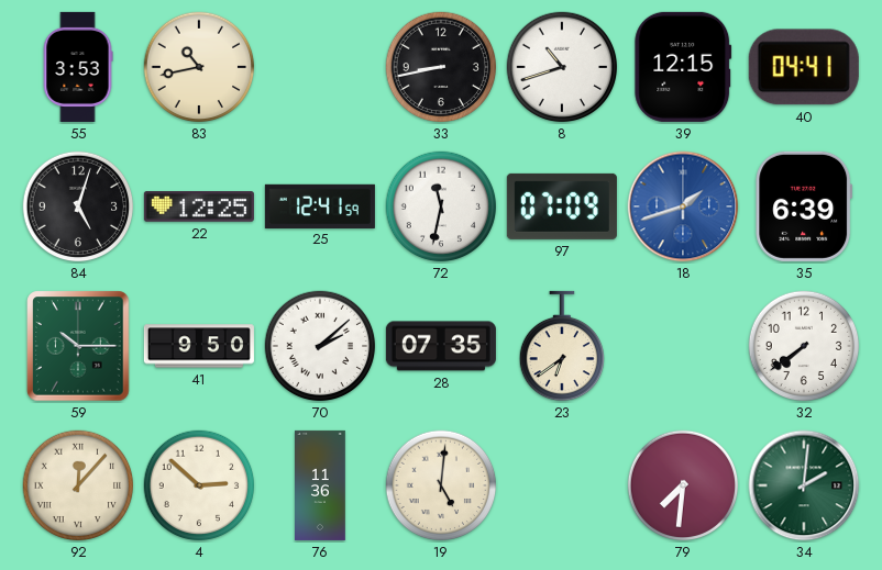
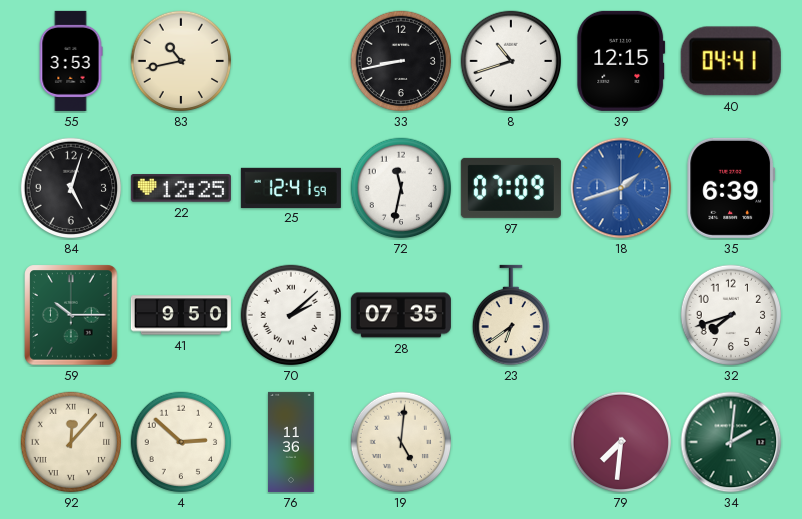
32: 7:39 -> 7:42 (731, 315)
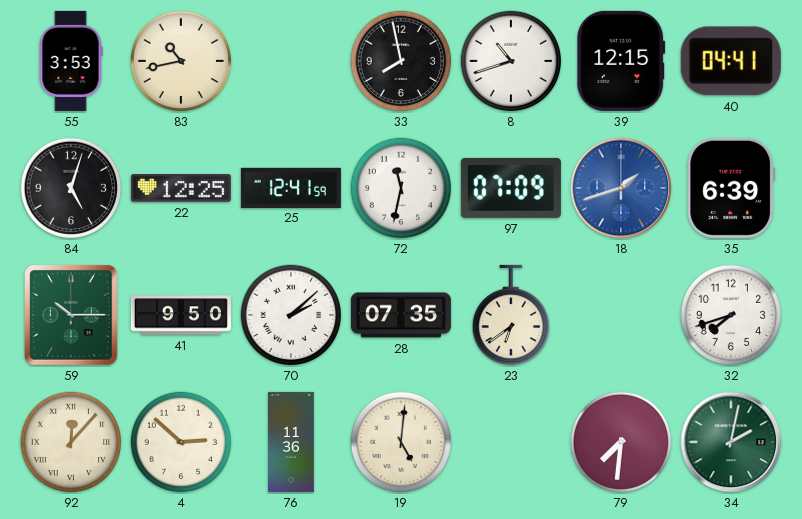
33: 8:43 -> 7:58 (401, 61)
34: 2:01 -> 2:02 (731, 442)
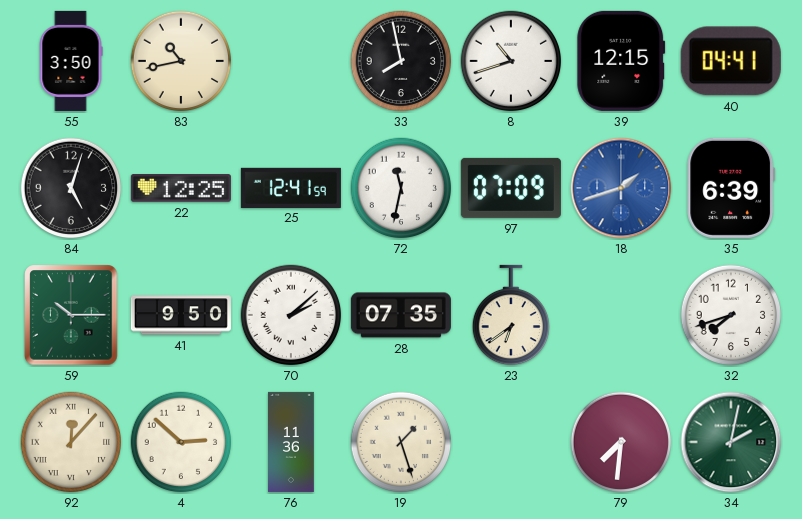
55: 3:53 -> 3:50 (71, 61)
19: 5:01 -> 1:27 (401, 442)
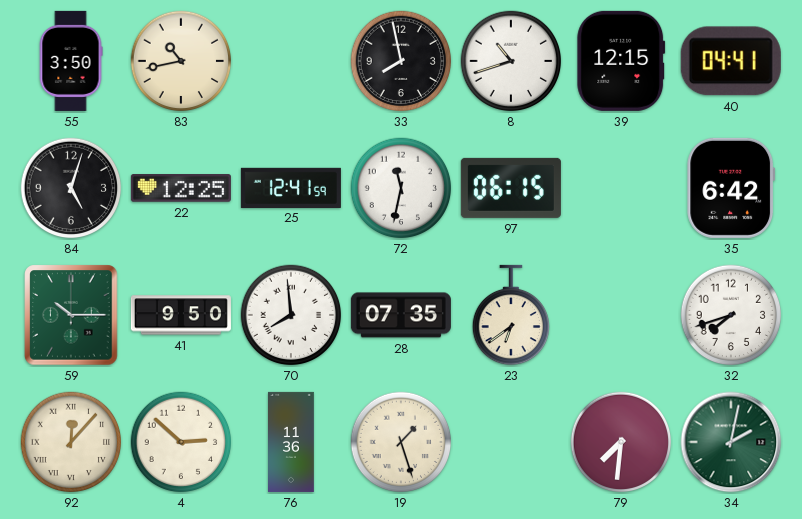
97: 07:09 -> 06:15 (511, 188)
18: 1:42 -> none (621, 188)
35: 6:39 -> 6:42 (731, 188)
70: 2:08 -> 7:59 (291, 315)
